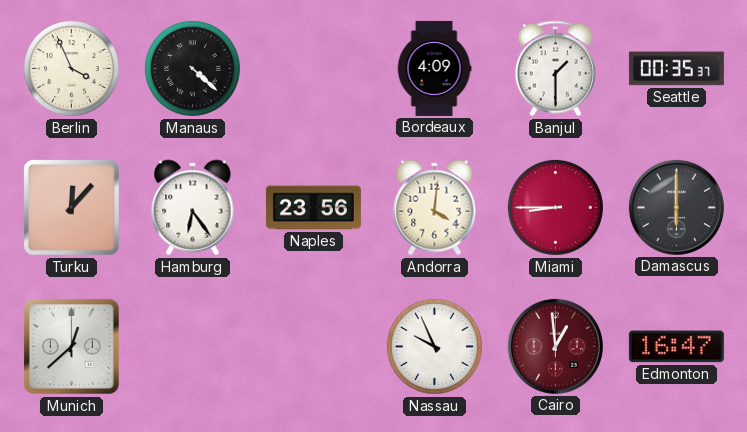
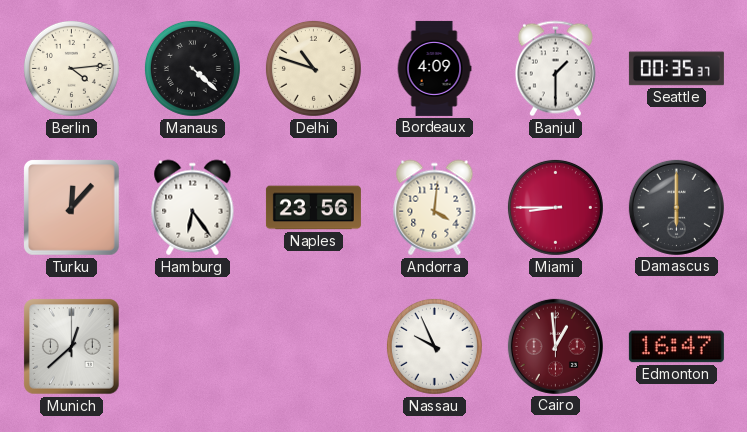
Berlin: 3:56 -> 4:14 (71, 68)
Delhi: none -> 10:48 (313, 68)
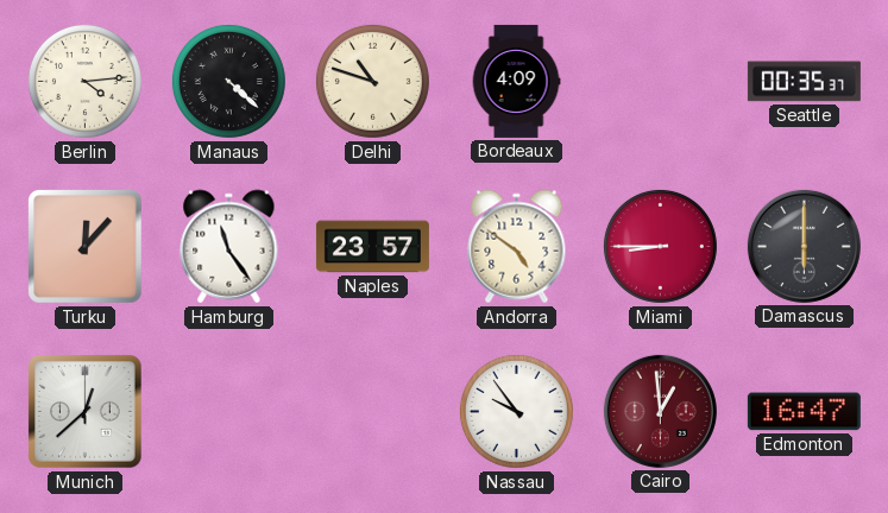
Banjul: 1:30 -> none (555, 69)
Hamburg: 6:24 -> 11:24 (229, 247)
Naples: 23:56 -> 23:57 (372, 247)
Andorra: 4:01 -> 4:51 (517, 247)
Nassau: 9:56 -> 9:54 (516, 411)
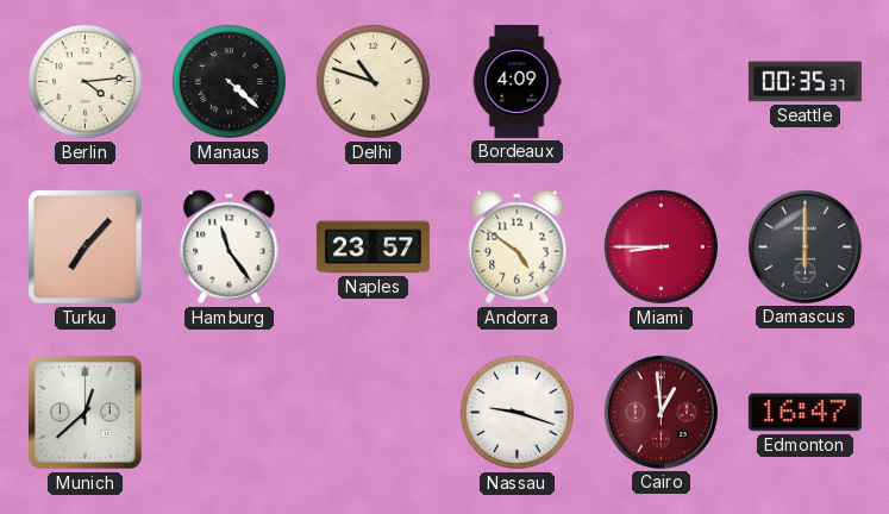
Turku: 12:07 -> 7:07 (86, 247)
Nassau: 9:54 -> 9:18 (517, 412)
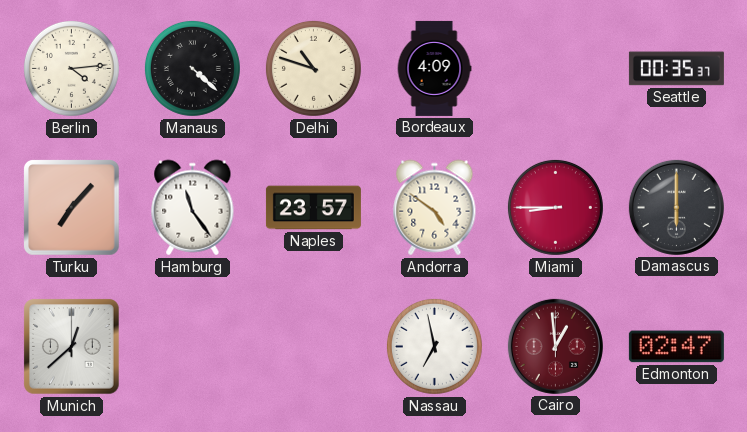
Nassau: 9:18 -> 6:58 (434, 346)
Edmonton: 16:47 -> 02:47 (676, 347)
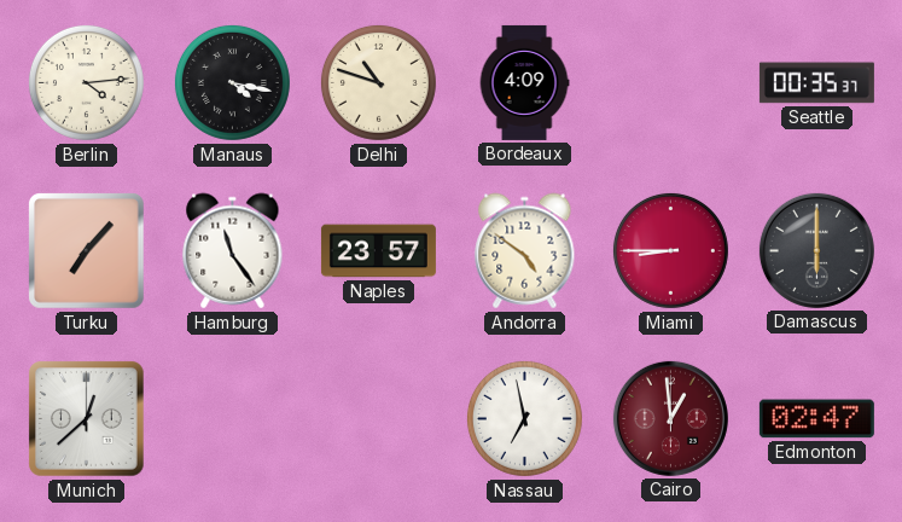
Manaus: 4:22 -> 4:17 (232, 82)
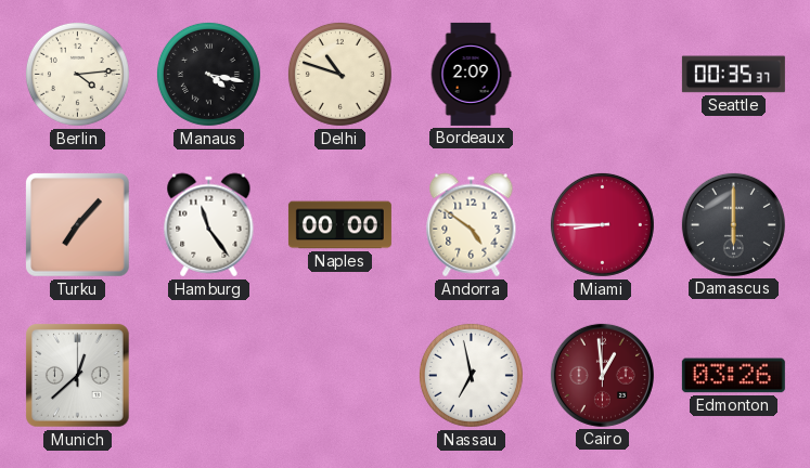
Bordeaux: 4:09 -> 2:09 (471, 74)
Naples: 23:57 -> 00:00 (339, 225)
Edmonton: 02:47 -> 03:26 (733, 376)
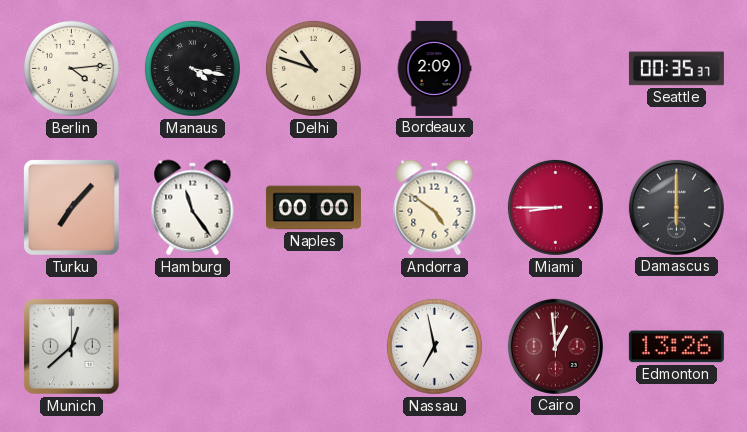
Edmonton: 03:26 -> 13:26 (676, 347)
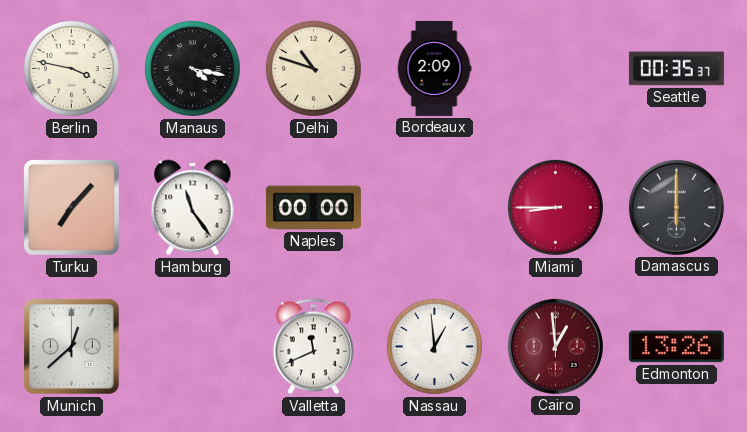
Berlin: 4:14 -> 3:47 (71, 68)
Andorra: 4:51 -> none (435, 208)
Valletta: none -> 11:41 (313, 347)
Nassau: 6:58 -> 12:59 (434, 346)
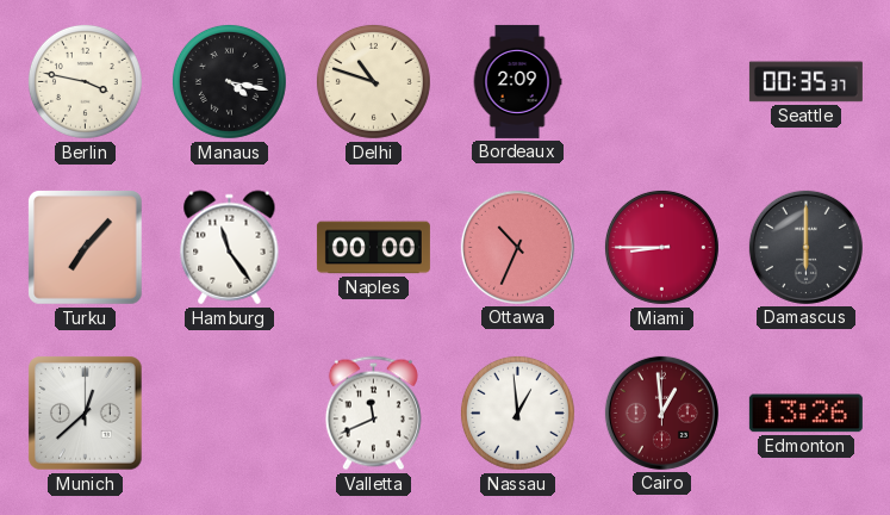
Ottawa: none -> 10:34 (517, 247)
